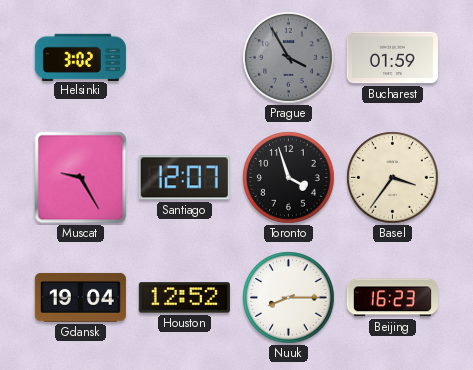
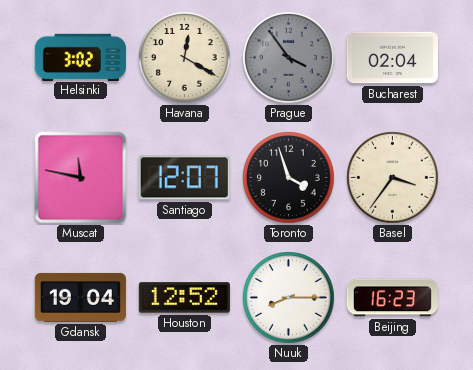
Havana: none -> 12:20 (185, 58)
Prague: 3:55 -> 3:54 (289, 58)
Bucharest: 01:59 -> 02:04 (392, 58)
Muscat: 9:25 -> 11:47 (81, 178)
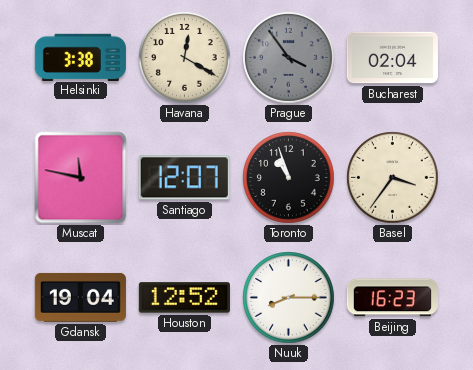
Helsinki: 3:02 -> 3:38 (80, 57)
Toronto: 3:57 -> 10:57 (289, 178)
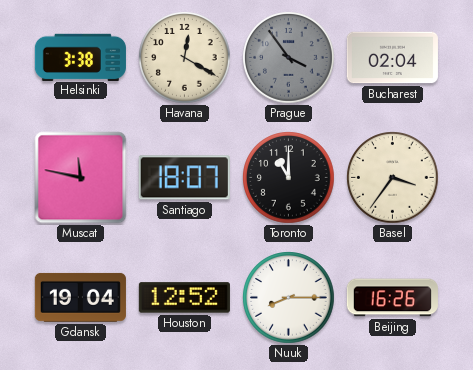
Santiago: 12:07 -> 18:07 (184, 178)
Toronto: 10:57 -> 11:00 (289, 178)
Beijing: 16:23 -> 16:26 (392, 298)
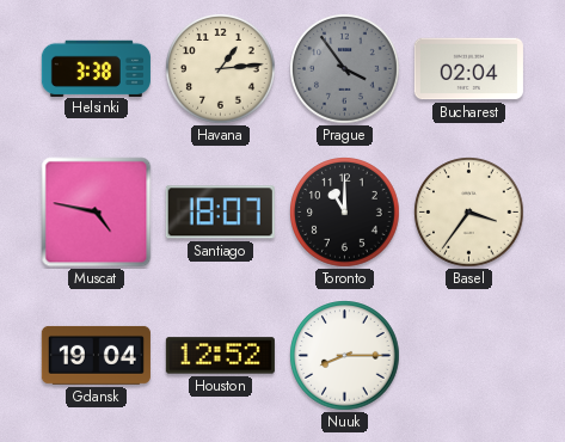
Havana: 12:20 -> 1:14 (221, 69)
Muscat: 11:47 -> 4:47 (97, 213)
Beijing: 16:26 -> none (392, 298)
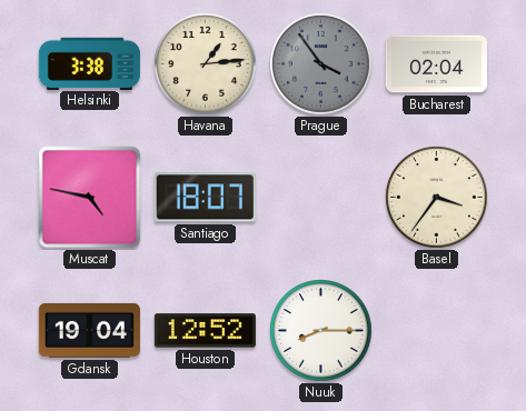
Toronto: 11:00 -> none (345, 213)
